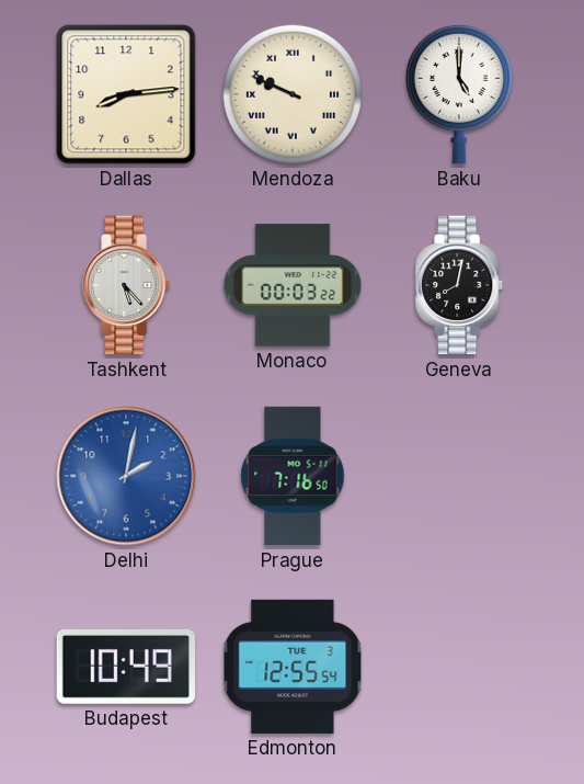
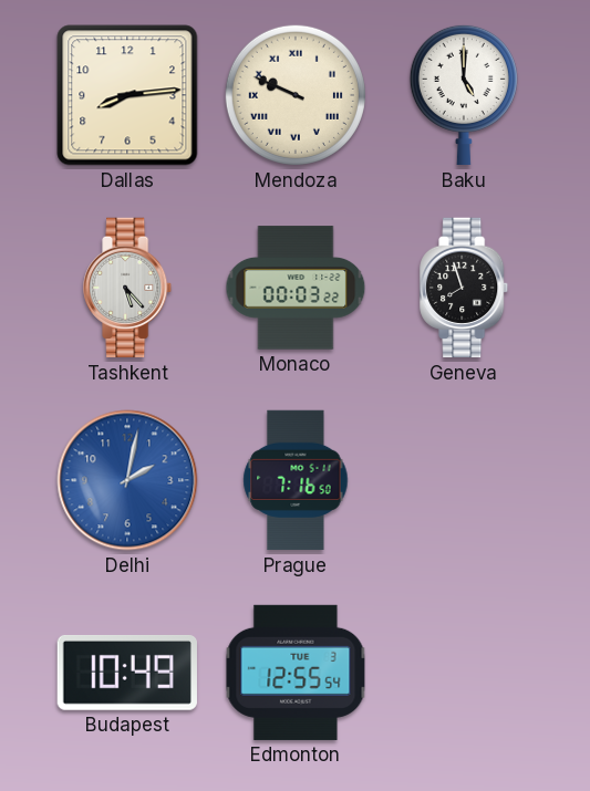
Geneva: 8:02 -> 7:57 (465, 288)
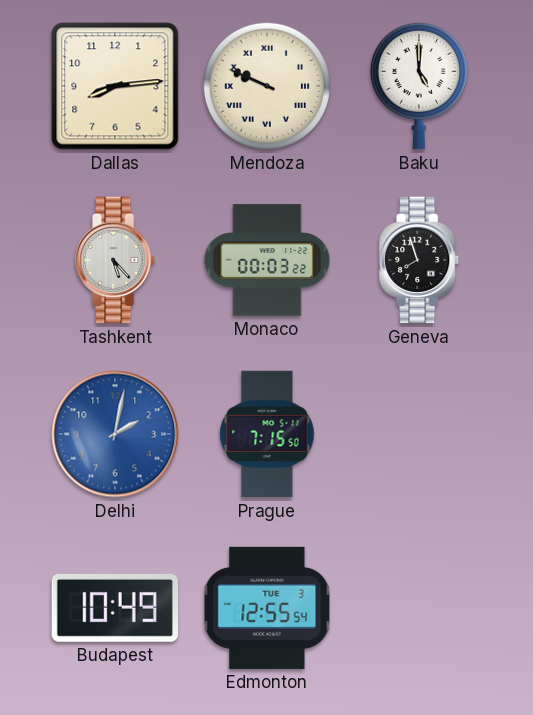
Prague: 7:16 -> 7:15 (267, 434)
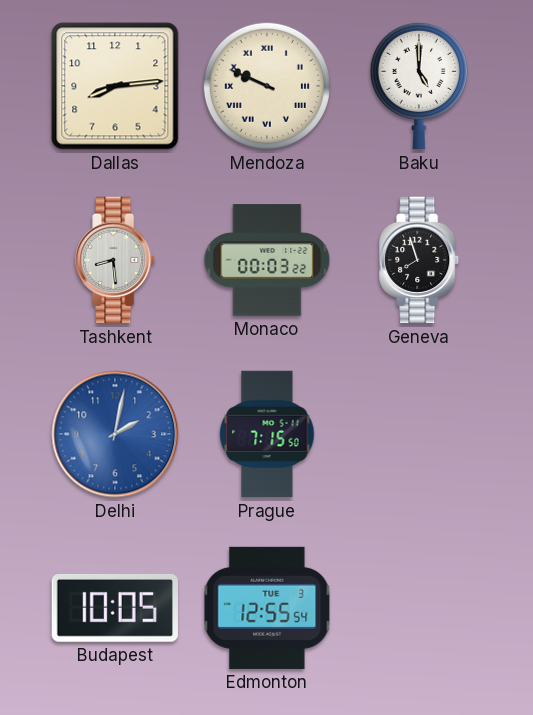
Tashkent: 5:23 -> 8:29 (116, 260)
Budapest: 10:49 -> 10:05 (115, 608)
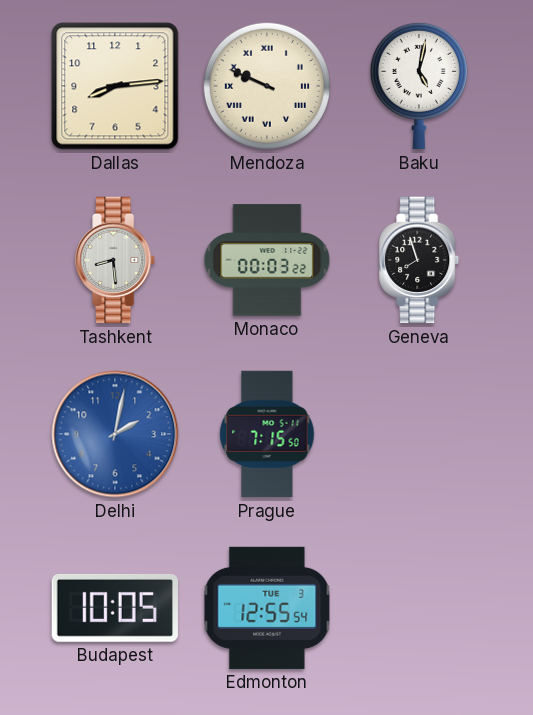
Baku: 5:00 -> 5:02 (419, 86)
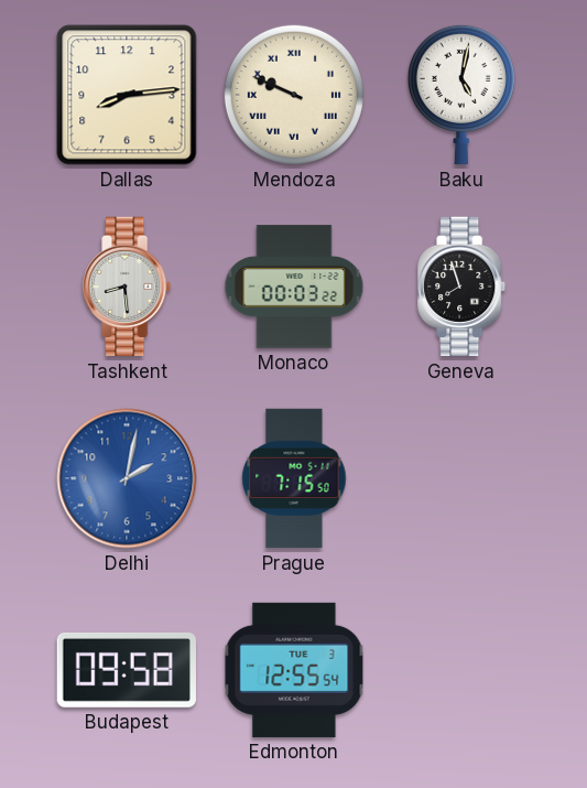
Budapest: 10:05 -> 09:58 (127, 670)
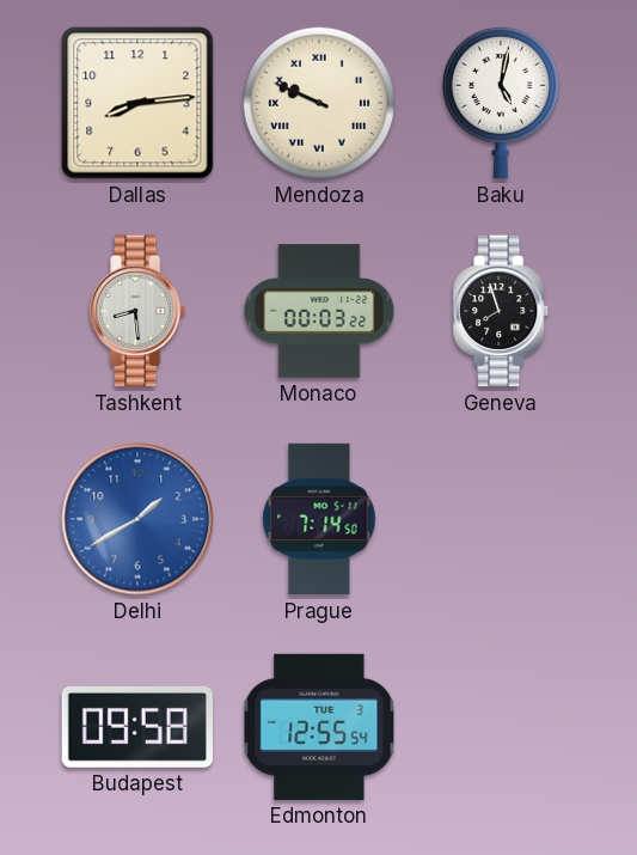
Delhi: 2:02 -> 1:40 (137, 519)
Prague: 7:15 -> 7:14 (319, 519)
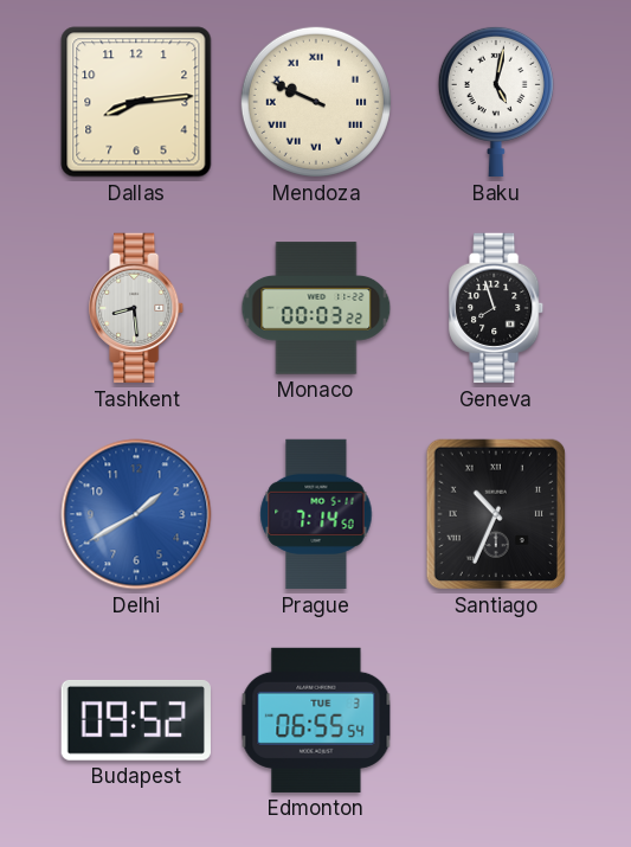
Santiago: none -> 10:34 (496, 514)
Budapest: 09:58 -> 09:52 (136, 720)
Edmonton: 12:55 -> 06:55 (316, 720)
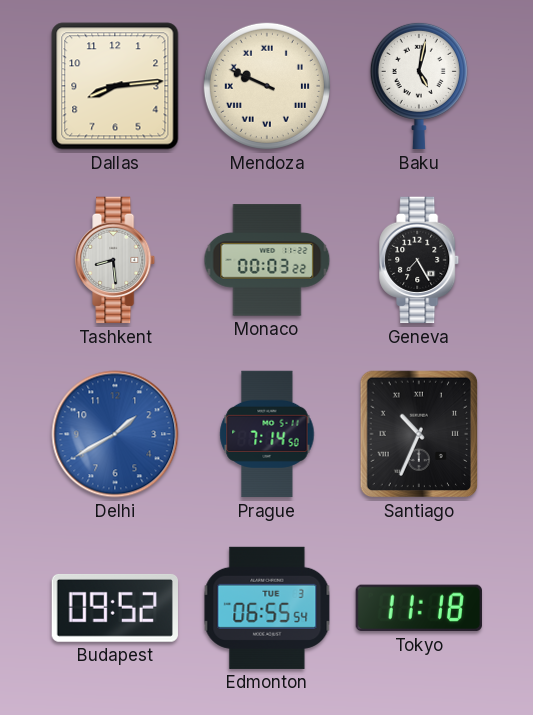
Geneva: 7:57 -> 7:25 (420, 260)
Tokyo: none -> 11:18 (419, 608)
